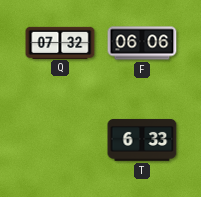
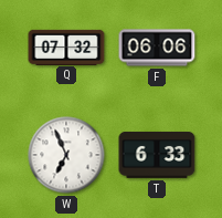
W: none -> 6:56 (66, 155)
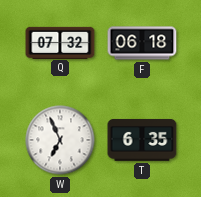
F: 06:06 -> 06:18 (142, 43)
T: 6:33 -> 6:35 (142, 140)
